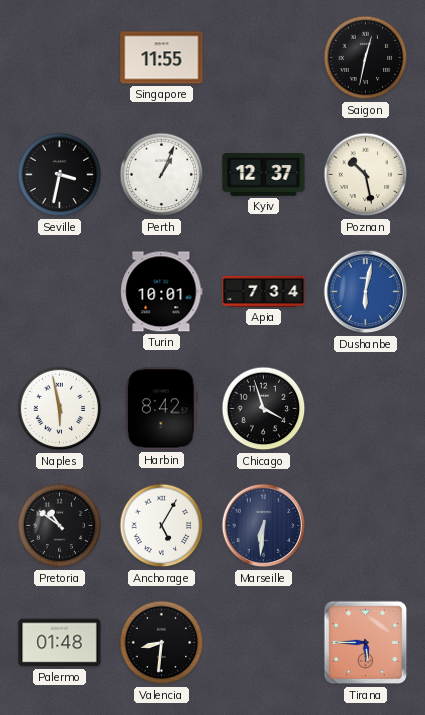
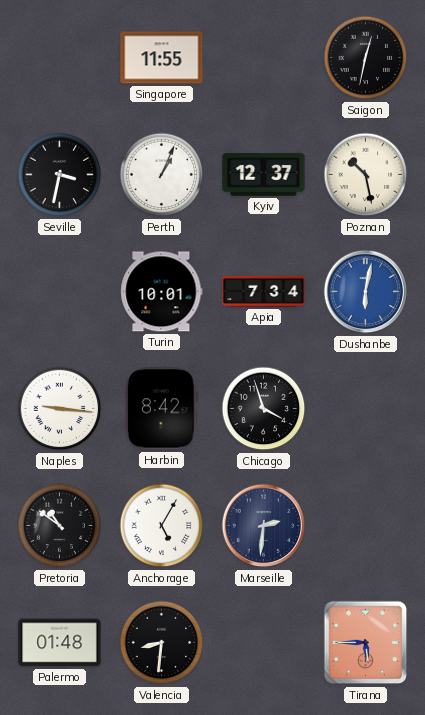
Naples: 5:58 -> 9:16 (60, 409)
Marseille: 6:31 -> 2:31 (264, 526)
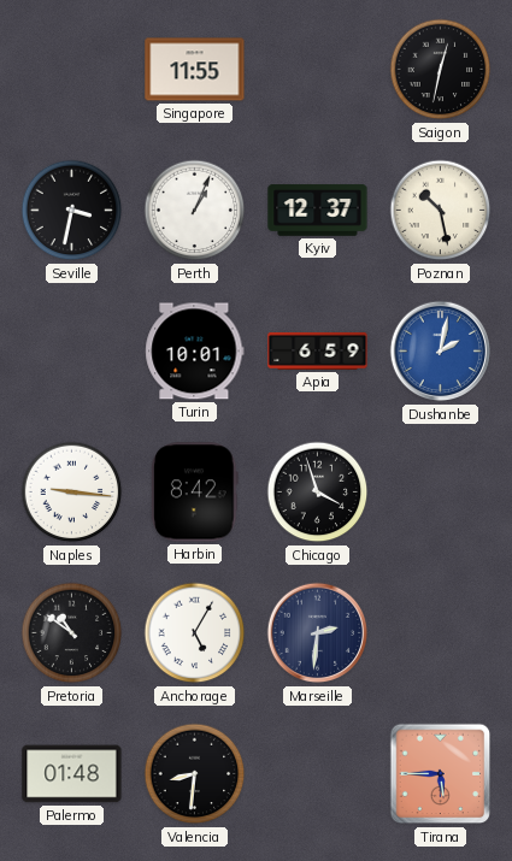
Apia: 7:34 -> 6:59 (318, 350)
Dushanbe: 6:02 -> 2:02 (441, 352)
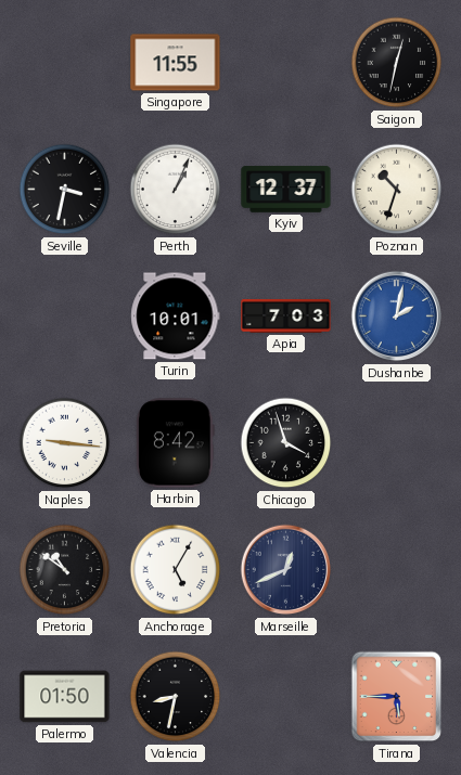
Poznan: 10:28 -> 10:33 (397, 190)
Apia: 6:59 -> 7:03 (286, 315)
Marseille: 2:31 -> 12:41 (286, 570)
Palermo: 01:48 -> 01:50 (65, 697)
Valencia: 8:31 -> 8:32 (176, 697)
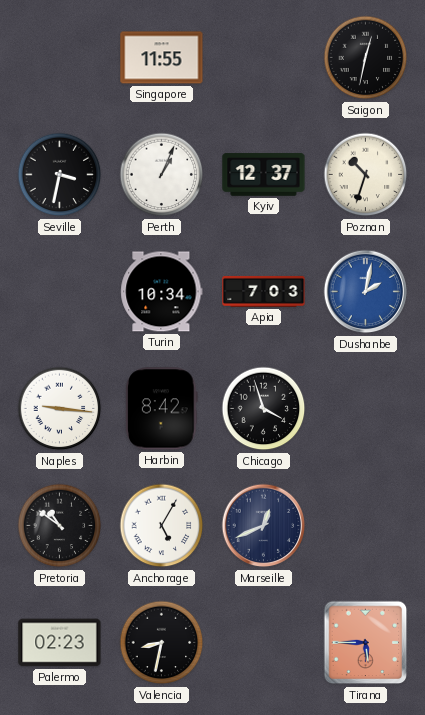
Turin: 10:01 -> 10:34 (162, 292)
Palermo: 01:50 -> 02:23 (60, 643)
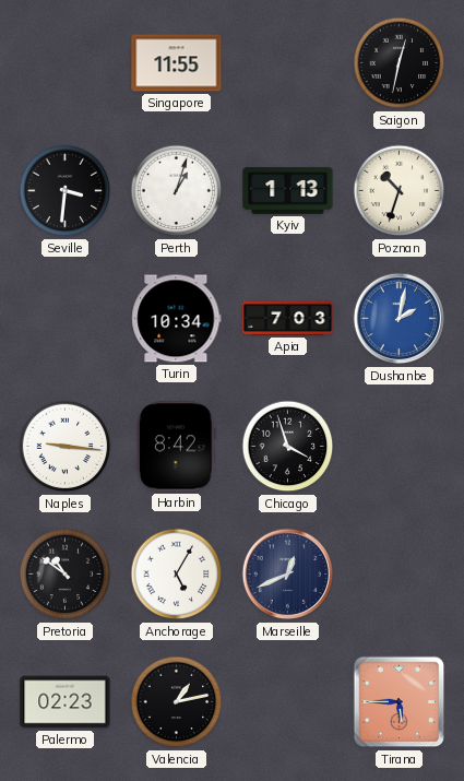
Seville: 3:32 -> 3:31 (66, 191)
Perth: 1:04 -> 1:03 (177, 191)
Kyiv: 12:37 -> 1:13 (288, 191)
Valencia: 8:32 -> 1:13 (177, 702)
